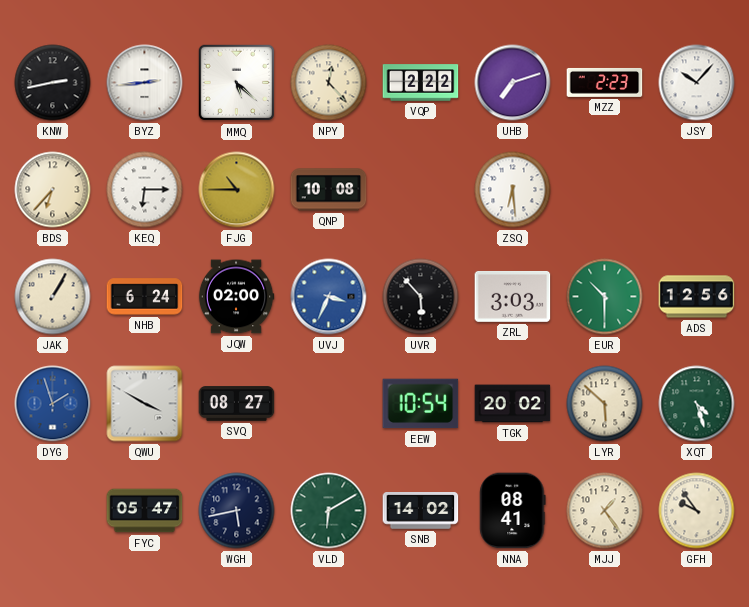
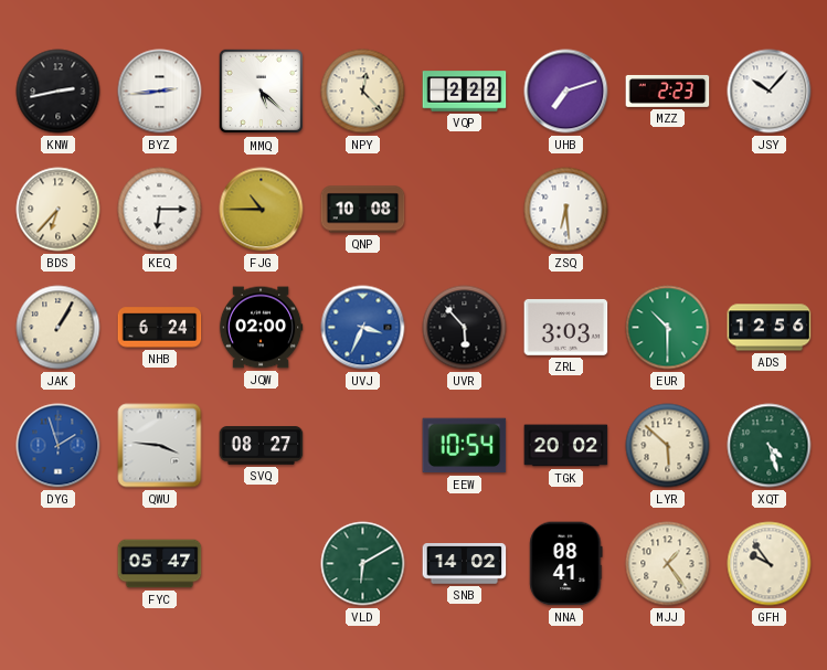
QWU: 3:50 -> 3:46 (160, 446)
WGH: 5:43 -> none (237, 511)
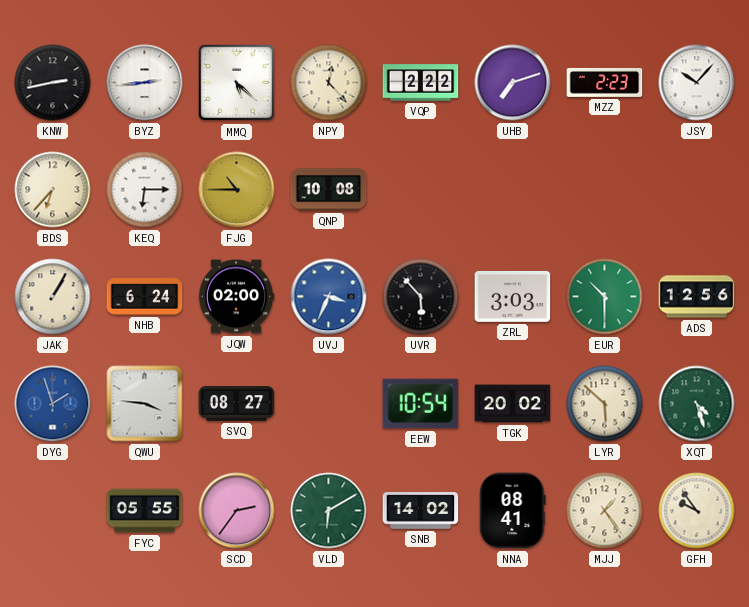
ZSQ: 6:29 -> none (566, 210)
FYC: 05:47 -> 05:55 (145, 511)
SCD: none -> 2:36 (237, 511)
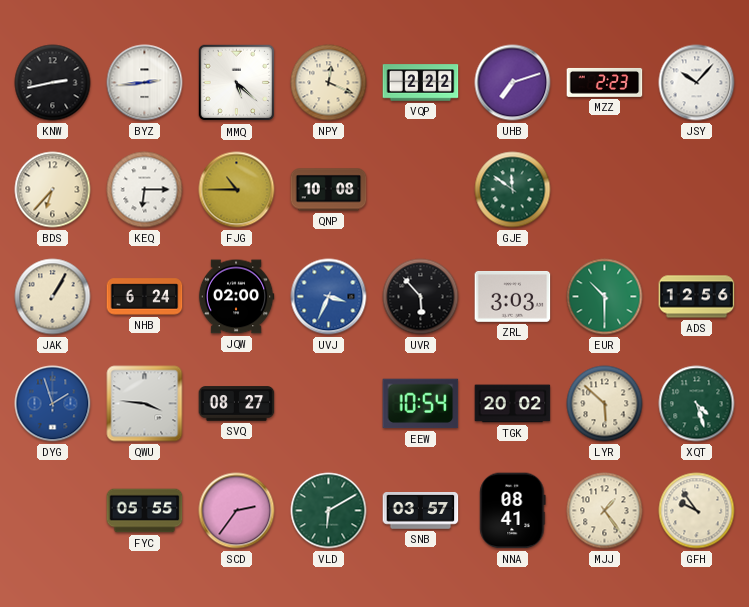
NPY: 12:23 -> 12:19 (329, 83)
GJE: none -> 11:51 (513, 190)
SNB: 14:02 -> 03:57 (421, 511)
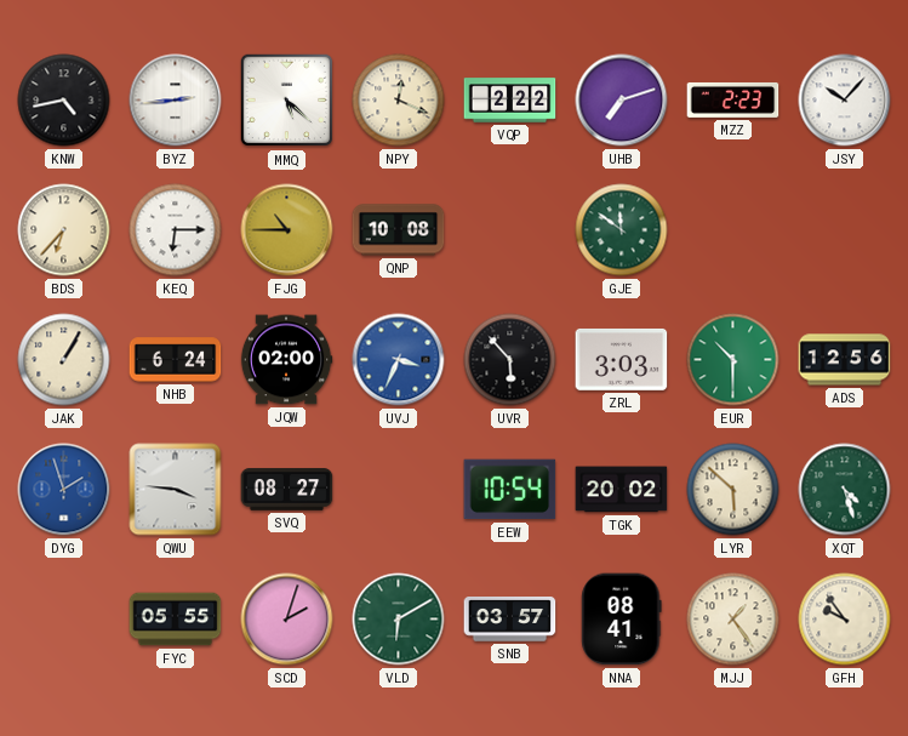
KNW: 2:43 -> 4:43 (64, 101)
SCD: 2:36 -> 2:03 (287, 620)
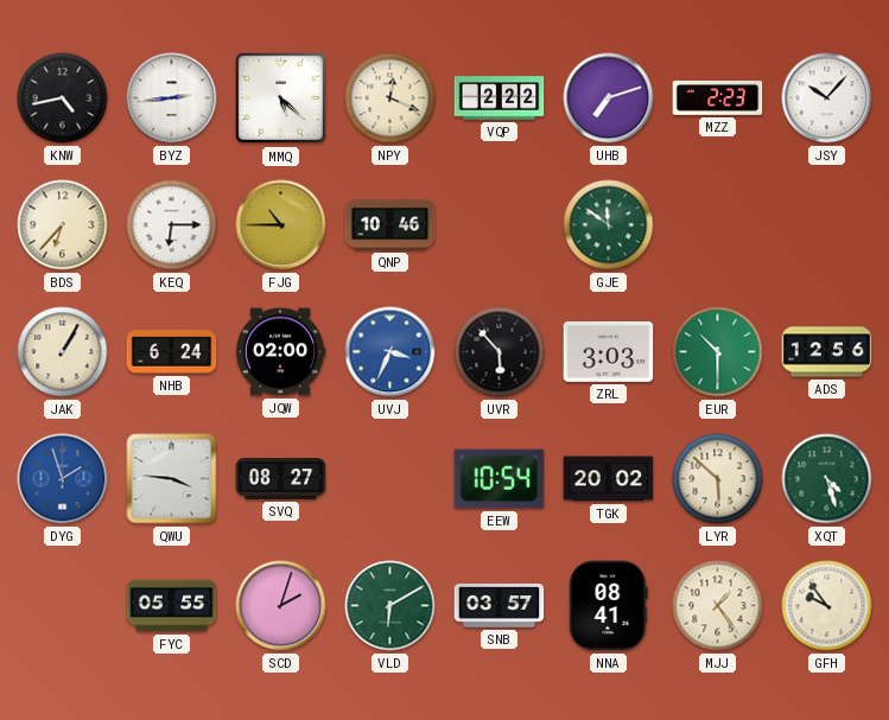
QNP: 10:08 -> 10:46 (390, 225)
